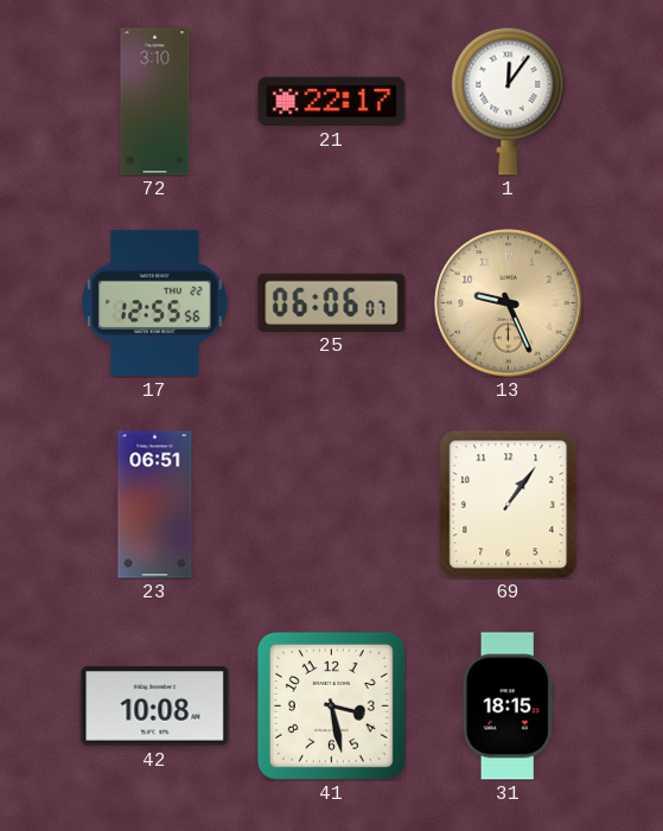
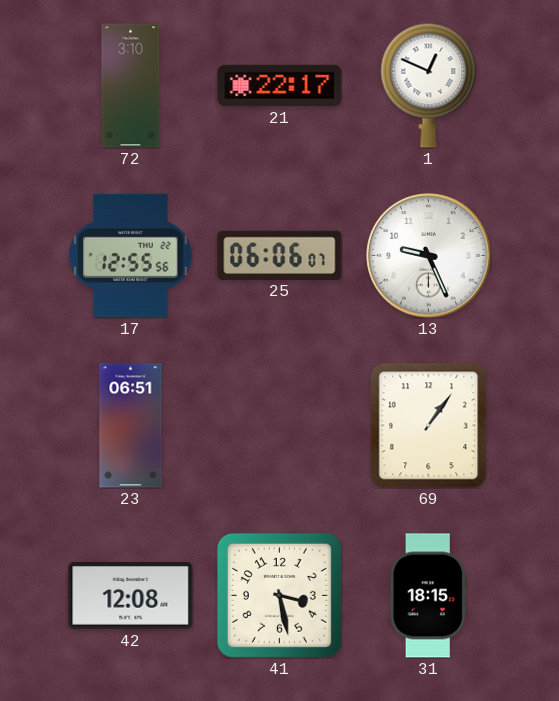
1: 12:06 -> 12:49 (429, 85)
13 dial: champagne -> white (429, 256)
42: 10:08 -> 12:08 (131, 596)
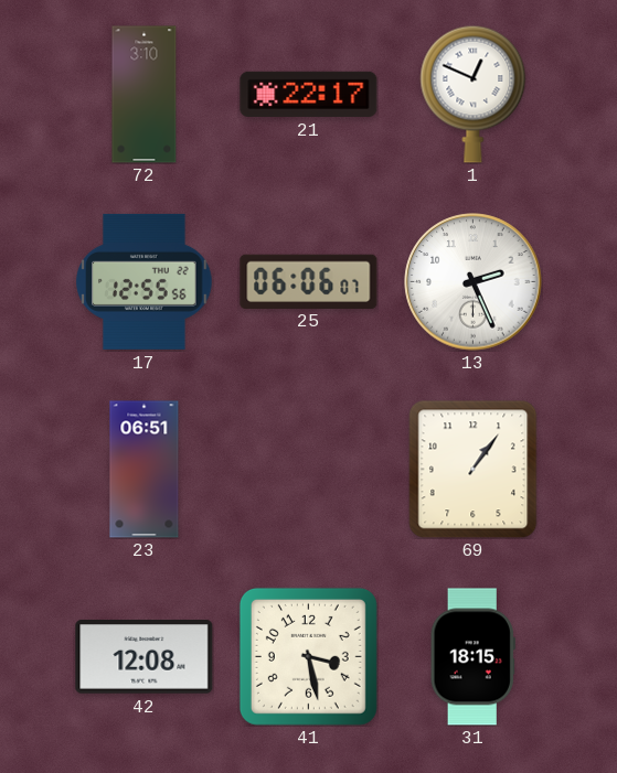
13: 9:26 -> 2:26 (474, 282)
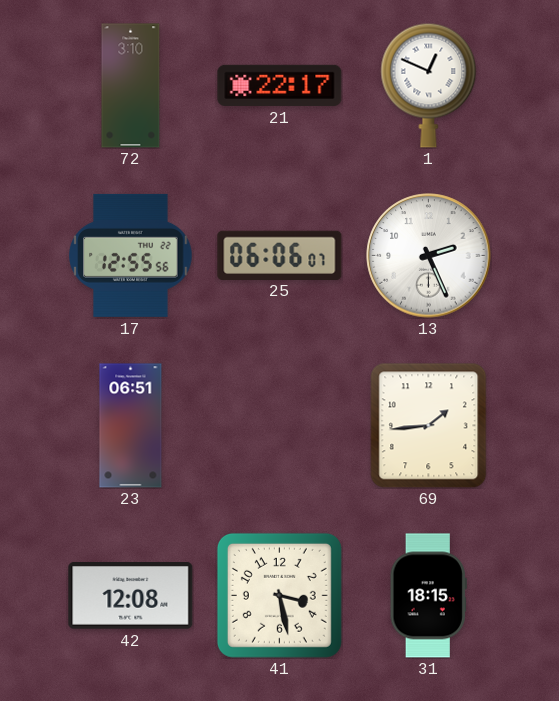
69: 1:06 -> 1:44 (429, 425)
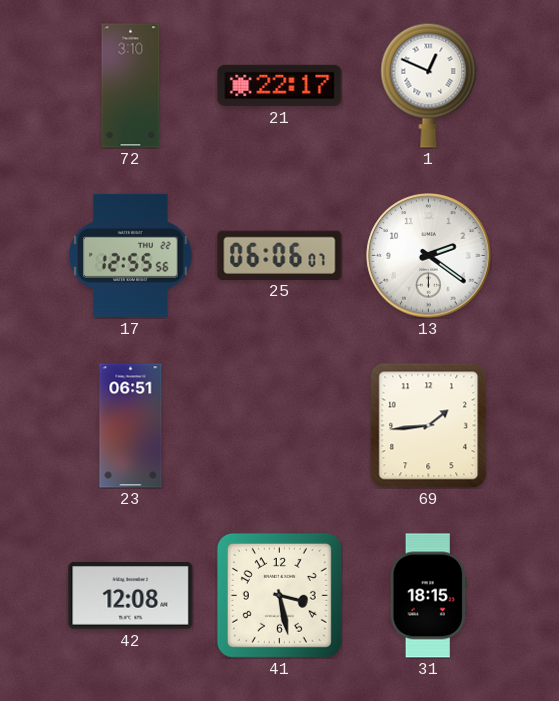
13: 2:26 -> 2:21 (429, 256)
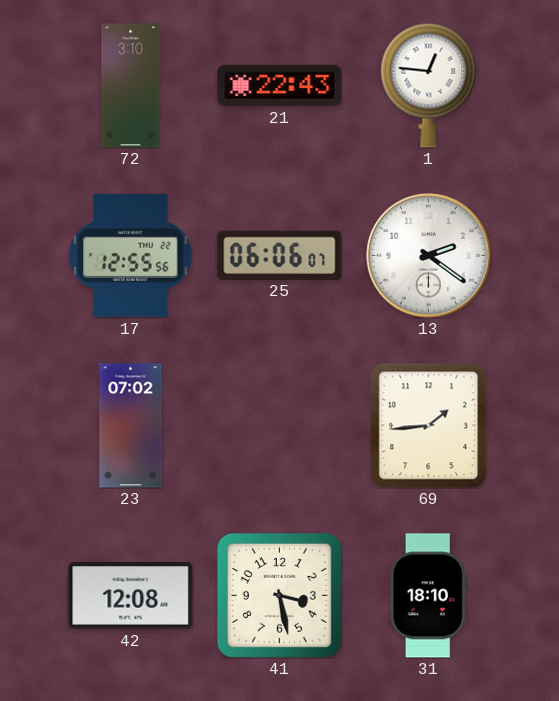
21: 22:17 -> 22:43 (280, 85)
1: 12:49 -> 12:46 (429, 85)
23: 06:51 -> 07:02 (131, 426)
31: 18:15 -> 18:10 (428, 596)
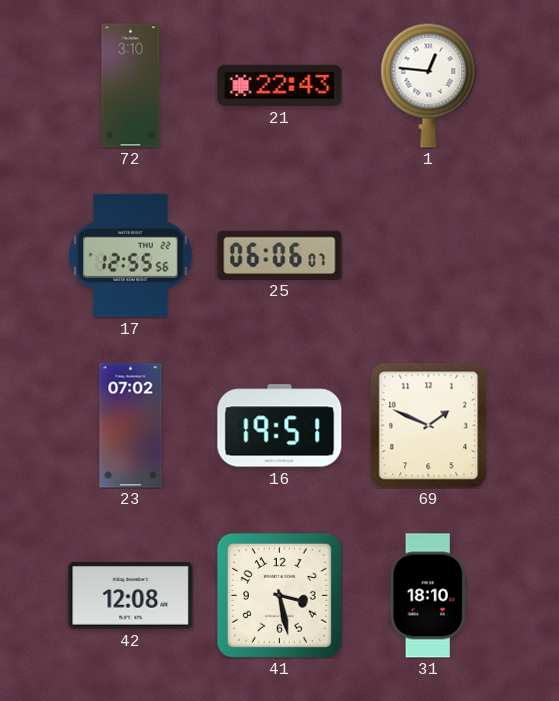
13: 2:21 -> none (429, 256)
16: none -> 19:51 (280, 426)
69: 1:44 -> 1:49 (429, 425)
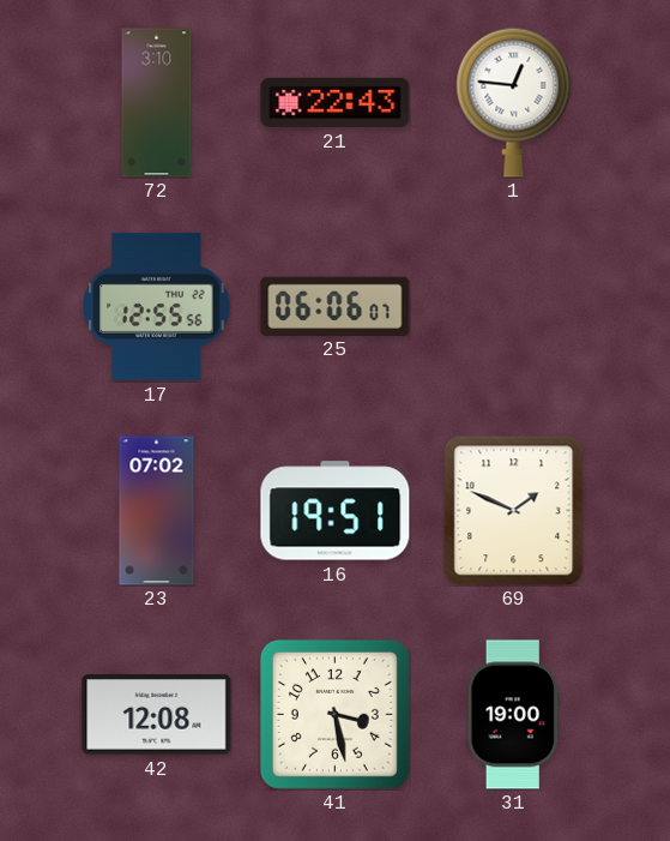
31: 18:10 -> 19:00 (513, 715)
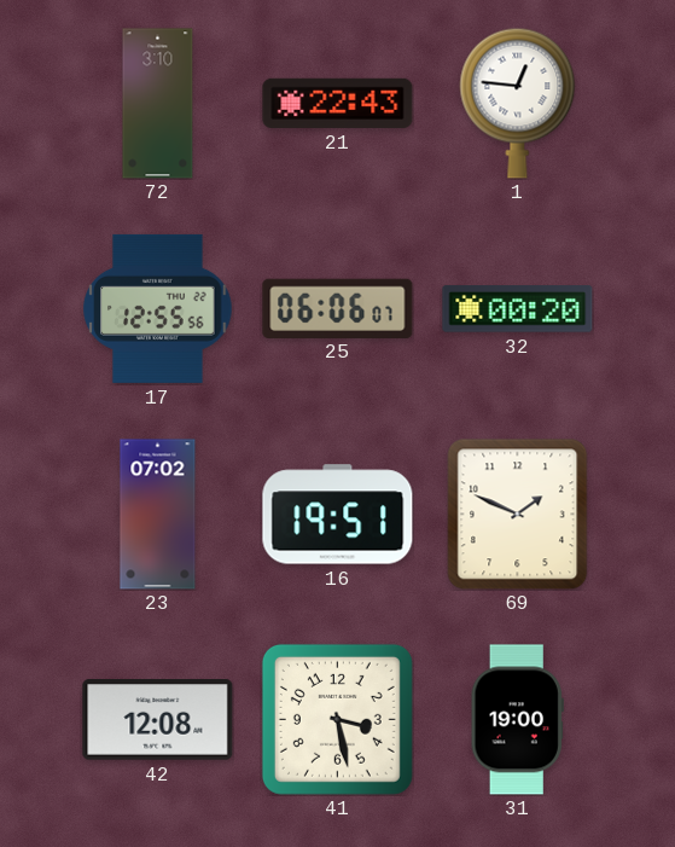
32: none -> 00:20 (518, 309)
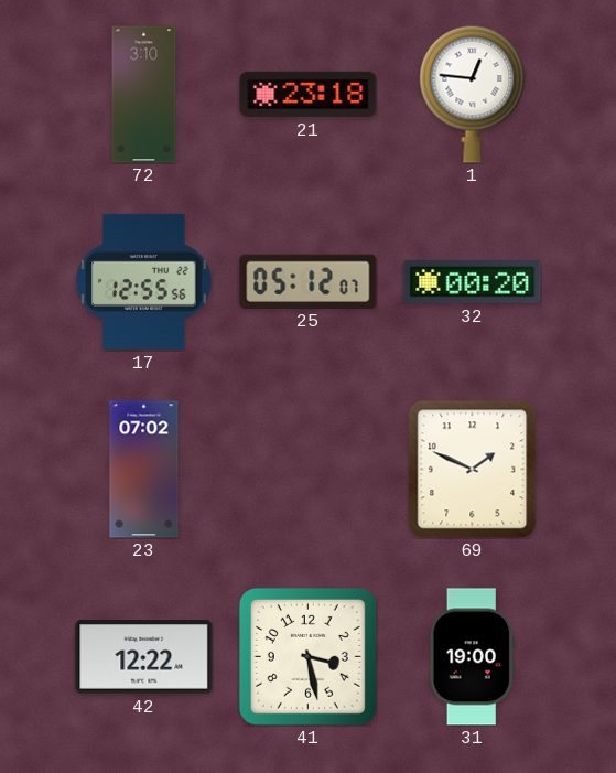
21: 22:43 -> 23:18 (309, 94)
25: 06:06 -> 05:12 (309, 281)
16: 19:51 -> none (338, 515)
42: 12:08 -> 12:22 (144, 657)
